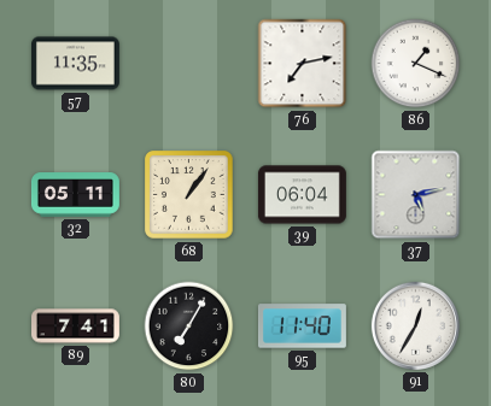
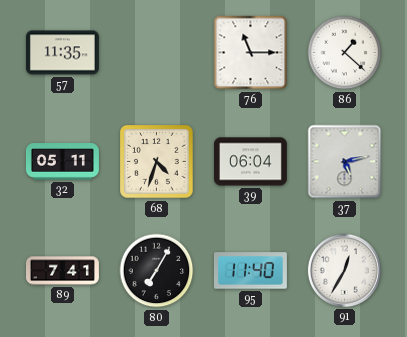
76: 7:13 -> 11:15 (251, 53)
86: 1:19 -> 1:22 (345, 53)
68: 1:06 -> 4:33 (157, 162)
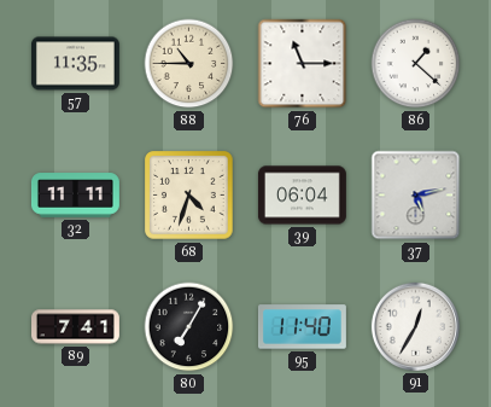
88: none -> 10:45 (189, 64)
32: 05:11 -> 11:11 (75, 196)
